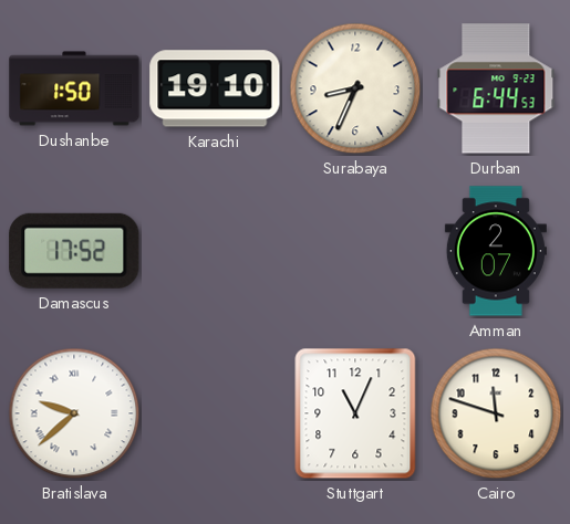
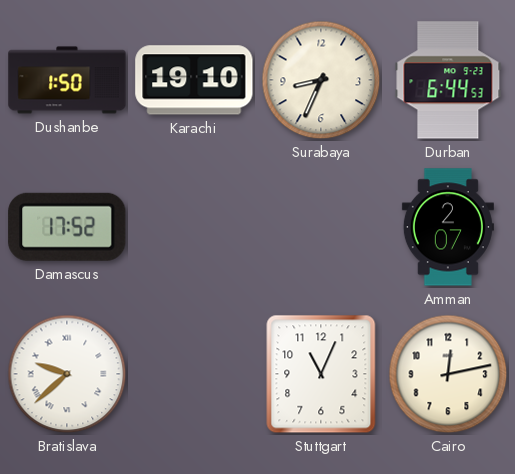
Cairo: 11:48 -> 12:13 (448, 374)
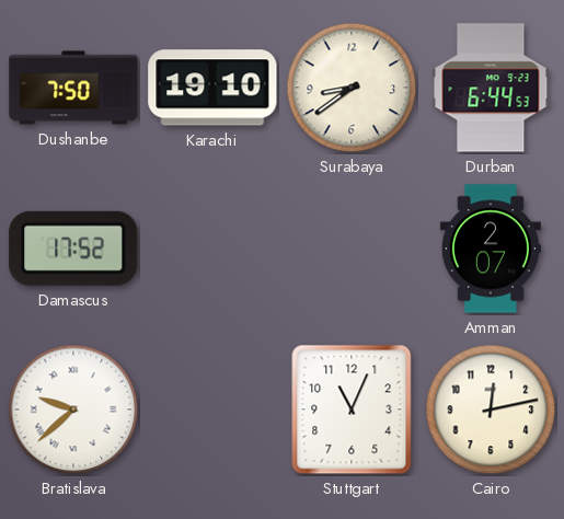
Dushanbe: 1:50 -> 7:50 (73, 88)
Surabaya: 8:34 -> 8:39 (352, 88)
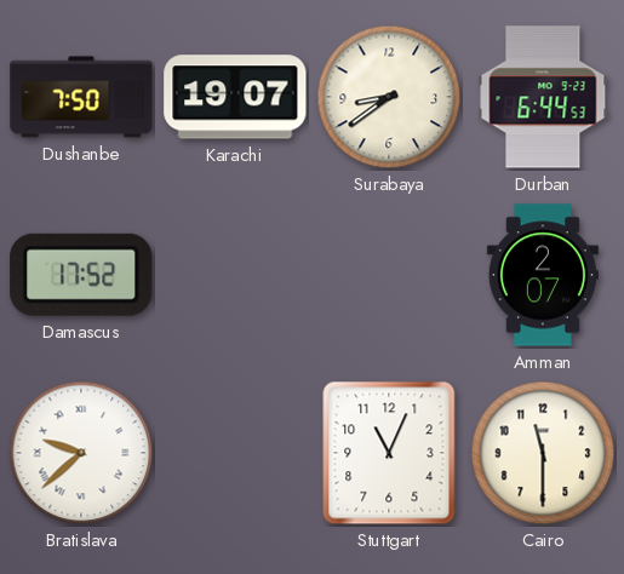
Karachi: 19:10 -> 19:07 (235, 97)
Cairo: 12:13 -> 11:30 (543, 453)
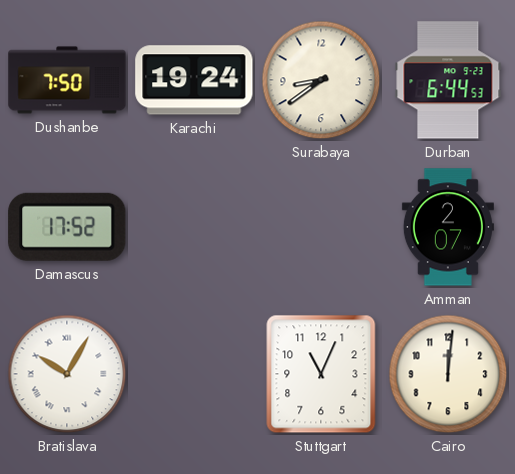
Karachi: 19:07 -> 19:24 (194, 80)
Bratislava: 9:38 -> 10:05 (67, 374)
Cairo: 11:30 -> 12:01 (448, 374)
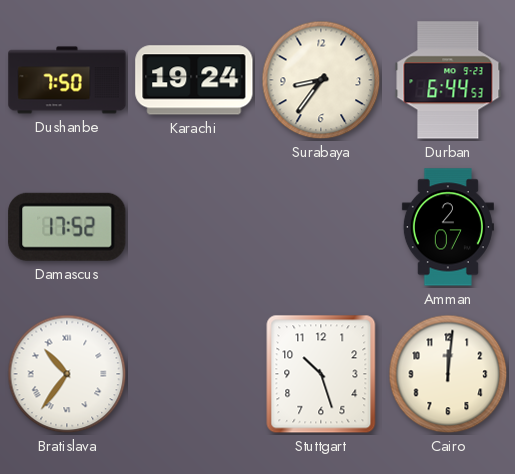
Surabaya: 8:39 -> 8:36 (321, 80)
Bratislava: 10:05 -> 10:36 (67, 374)
Stuttgart: 11:04 -> 10:27 (321, 374)
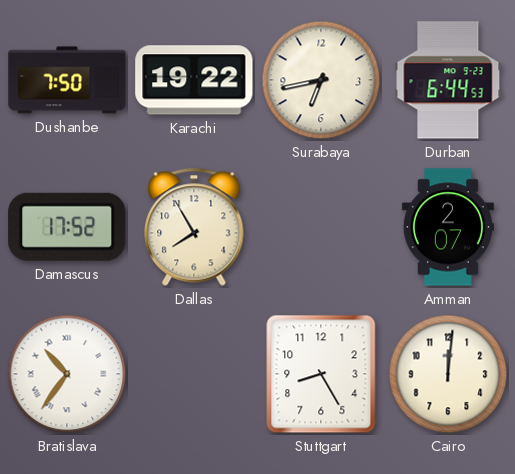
Karachi: 19:24 -> 19:22 (194, 80)
Surabaya: 8:36 -> 6:43 (321, 80)
Dallas: none -> 7:55 (194, 227)
Stuttgart: 10:27 -> 8:25 (321, 374)
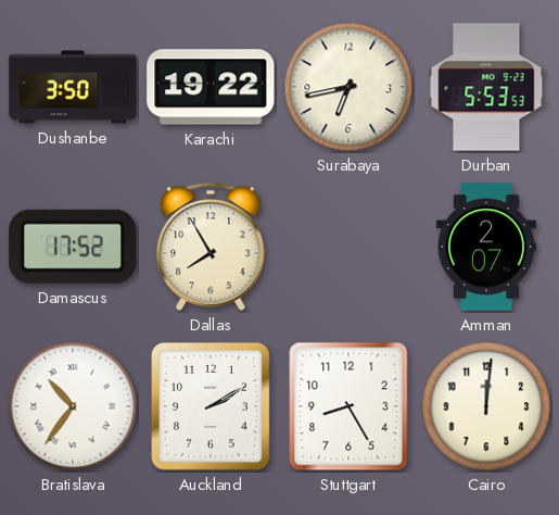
Dushanbe: 7:50 -> 3:50 (73, 87)
Durban: 6:44 -> 5:53 (486, 87)
Auckland: none -> 2:10 (211, 407)
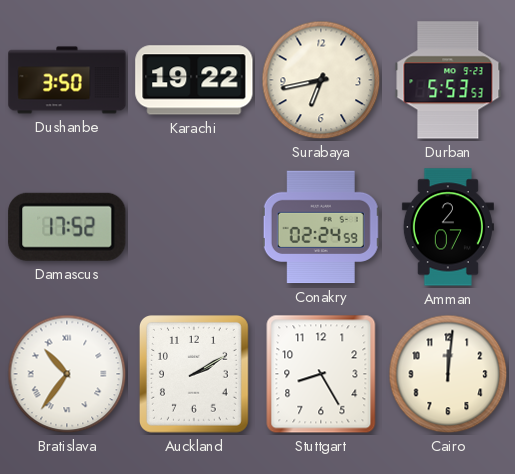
Dallas: 7:55 -> none (211, 247)
Conakry: none -> 02:24 (321, 227)
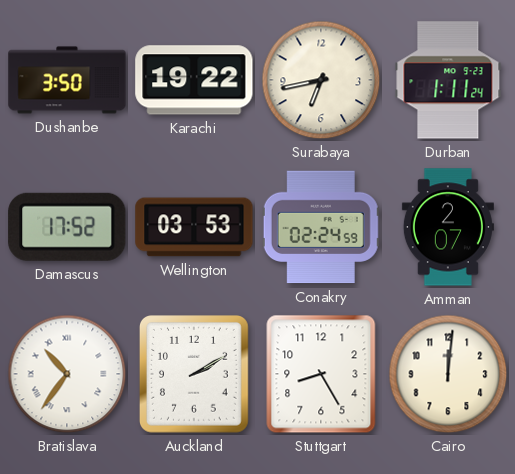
Durban: 5:53 -> 1:11 (448, 80)
Wellington: none -> 03:53 (194, 227)
